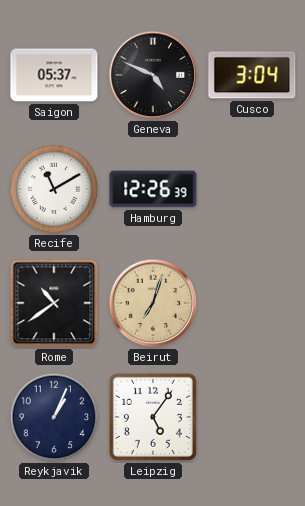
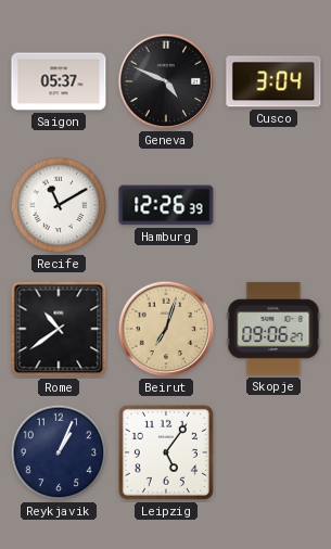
Skopje: none -> 09:06 (273, 329)
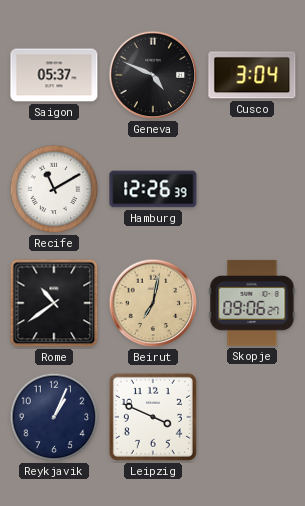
Beirut: 7:03 -> 7:02 (153, 303)
Leipzig: 5:06 -> 3:49 (153, 417)
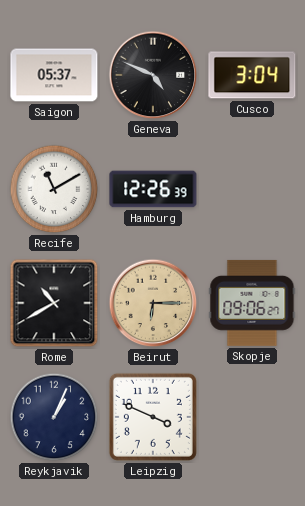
Rome: 10:39 -> 10:40 (54, 303)
Beirut: 7:02 -> 6:15 (153, 303)
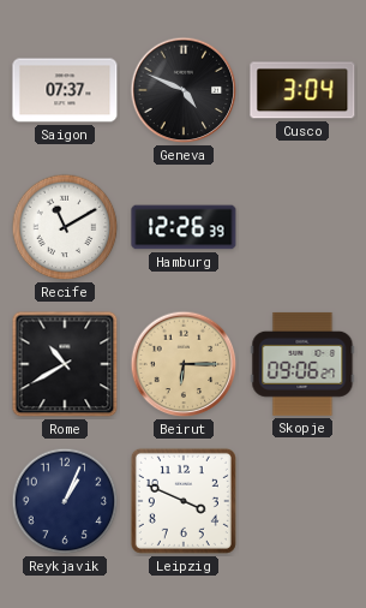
Saigon: 05:37 -> 07:37 (65, 90)
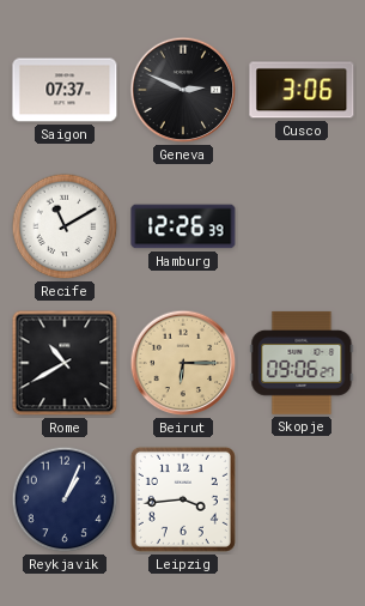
Geneva: 4:49 -> 2:49 (183, 90)
Cusco: 3:04 -> 3:06 (302, 90)
Leipzig: 3:49 -> 3:44 (183, 499)
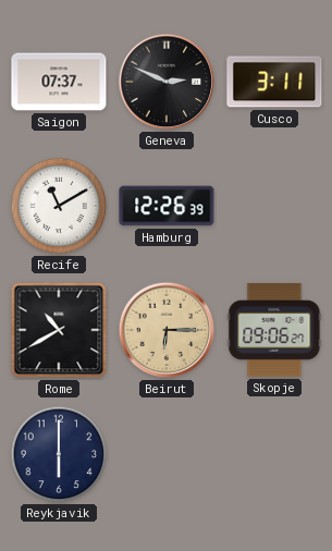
Cusco: 3:06 -> 3:11 (274, 82)
Reykjavik: 1:04 -> 6:00 (59, 454)
Leipzig: 3:44 -> none (183, 499)
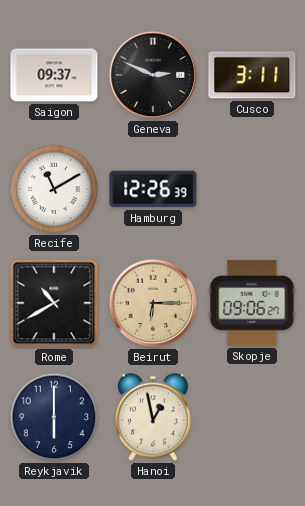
Saigon: 07:37 -> 09:37 (54, 75)
Hanoi: none -> 12:58 (153, 417)
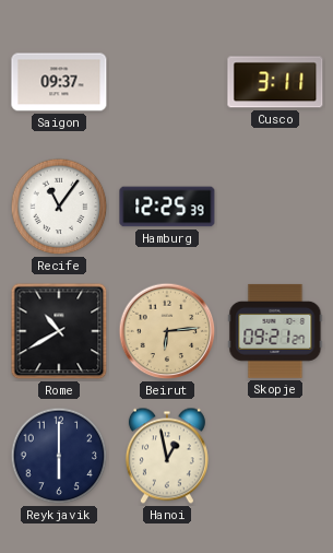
Geneva: 2:49 -> none (153, 75)
Recife: 11:10 -> 11:06 (59, 207)
Hamburg: 12:26 -> 12:25 (167, 207)
Beirut: 6:15 -> 6:14 (167, 331)
Skopje: 09:06 -> 09:21 (275, 331)
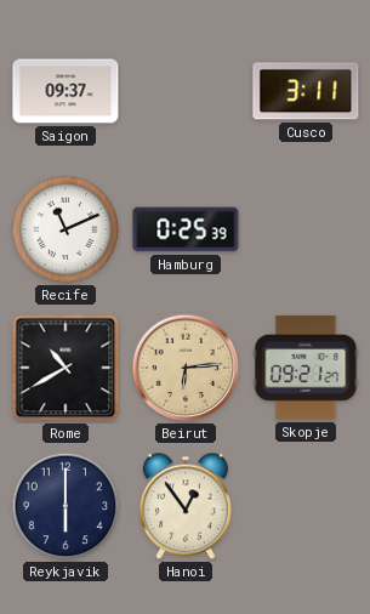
Recife: 11:06 -> 11:11 (66, 229)
Hamburg: 12:25 -> 0:25 (186, 229)
Hanoi: 12:58 -> 12:54 (186, 506)
